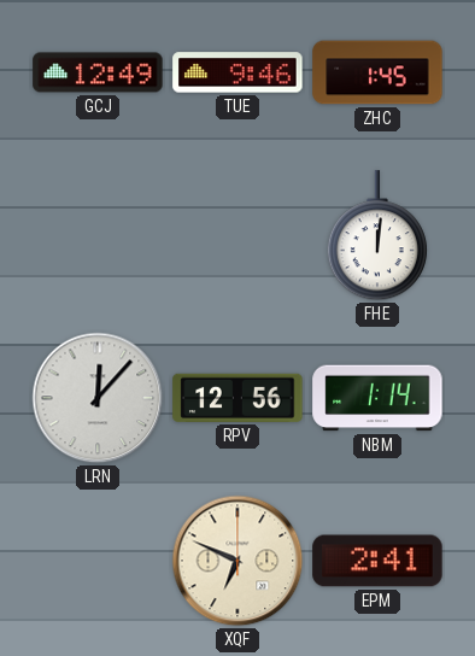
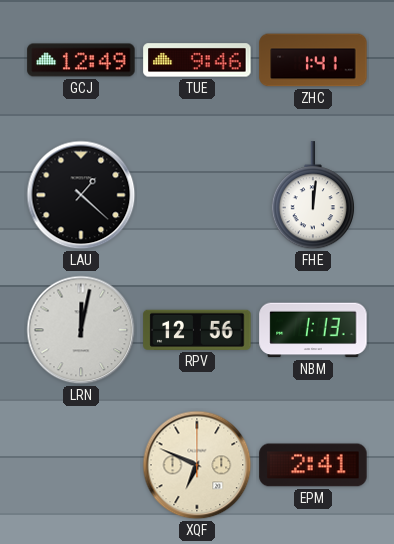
ZHC: 1:45 -> 1:41 (313, 60)
LAU: none -> 1:22 (81, 195)
LRN: 12:07 -> 12:02 (81, 330)
NBM: 1:14 -> 1:13 (313, 330)
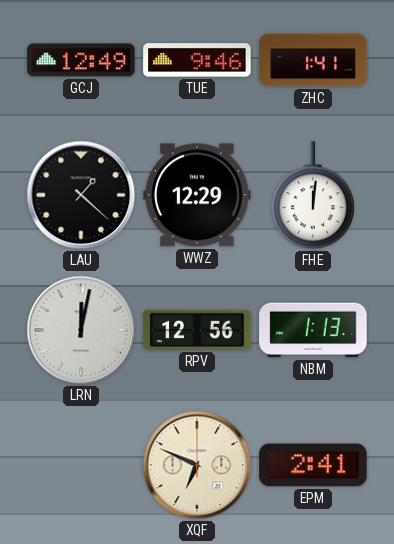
WWZ: none -> 12:29 (197, 195)
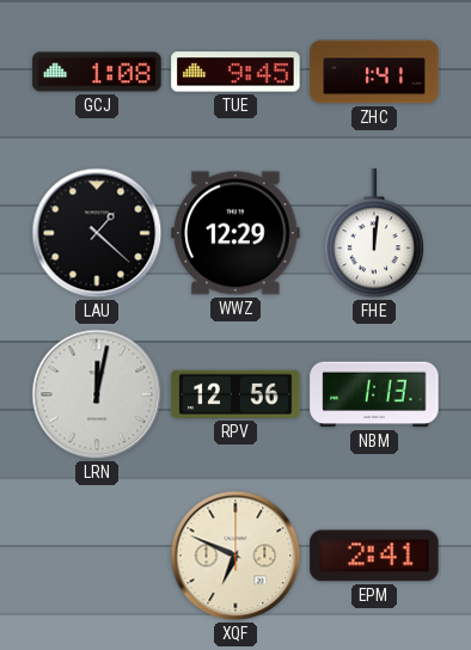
GCJ: 12:49 -> 1:08 (97, 72)
TUE: 9:46 -> 9:45 (235, 72)
